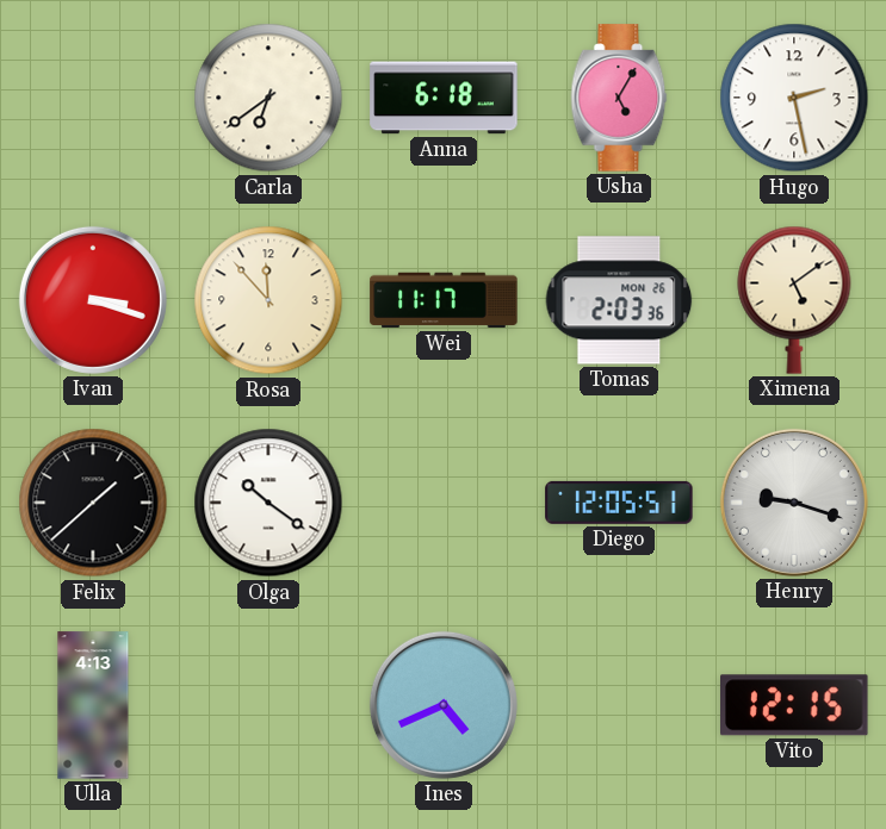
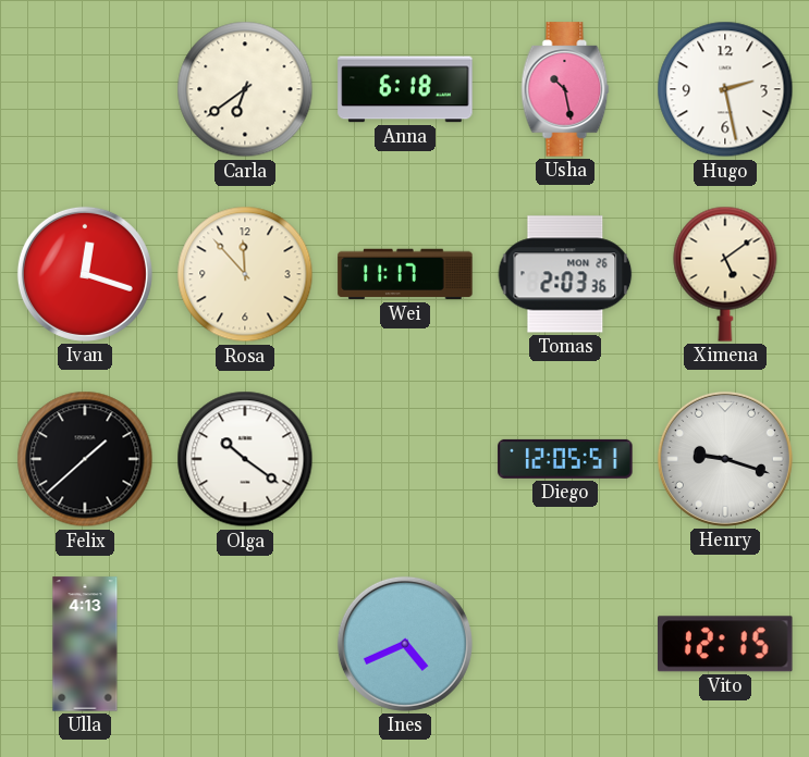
Usha: 5:05 -> 10:28 (565, 89)
Ivan: 3:18 -> 12:18 (85, 274)
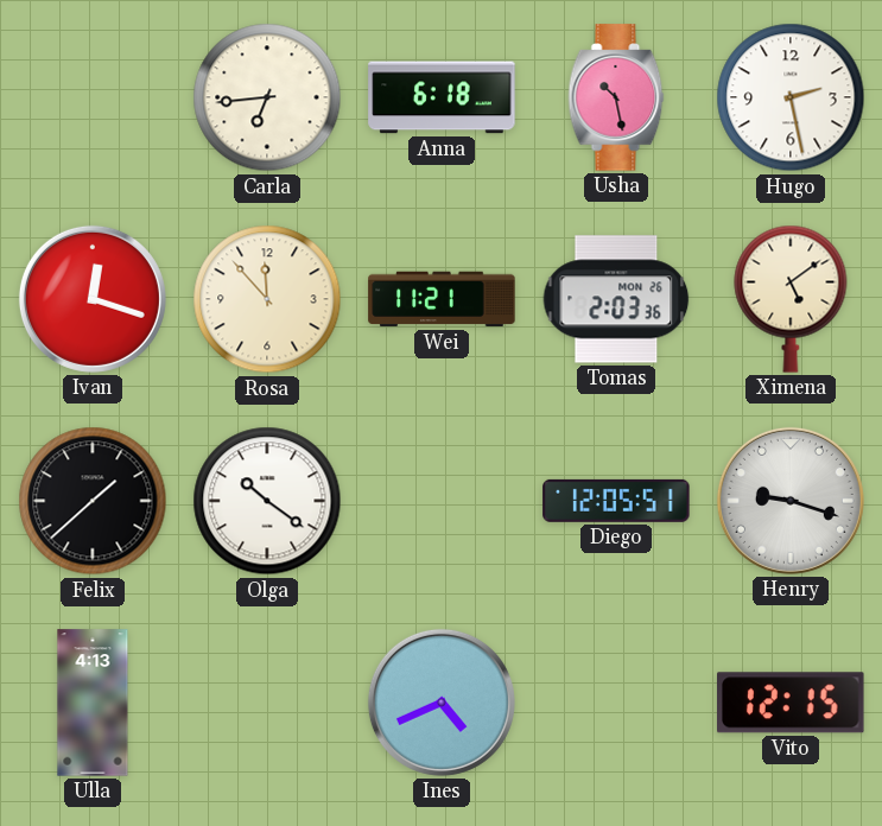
Carla: 6:39 -> 6:44 (267, 97)
Wei: 11:17 -> 11:21 (442, 299)
